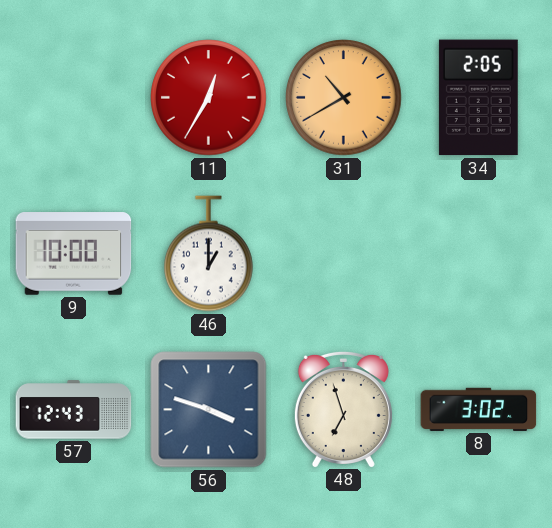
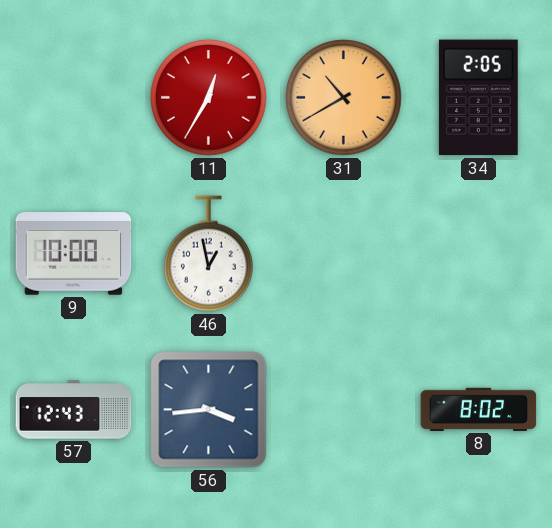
46: 1:00 -> 12:58 (209, 254)
56: 3:48 -> 3:44 (209, 410)
48: 6:57 -> none (343, 409)
8: 3:02 -> 8:02 (479, 409)
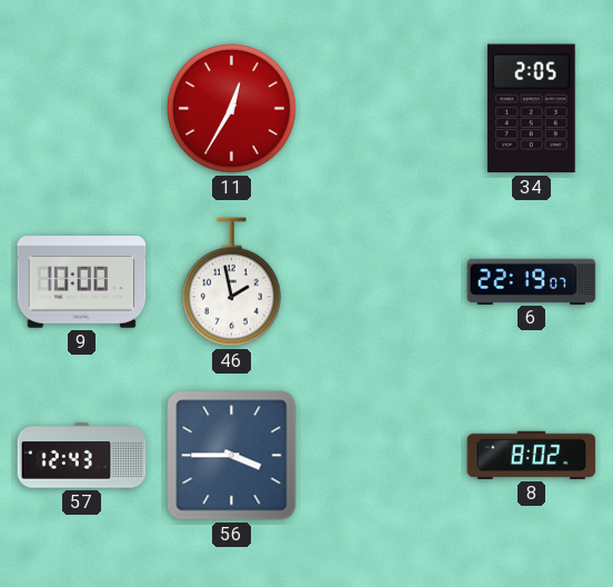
31: 10:40 -> none (344, 98)
46: 12:58 -> 1:58 (232, 282)
6: none -> 22:19 (532, 281)
56: 3:44 -> 3:45 (232, 456)
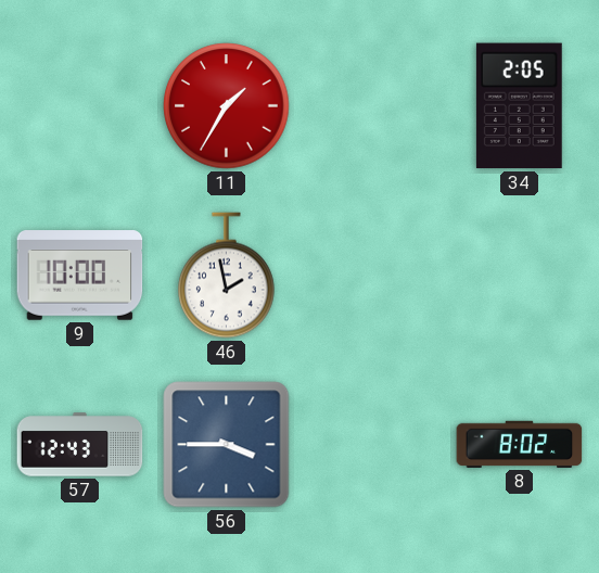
11: 12:35 -> 1:35 (227, 106)
6: 22:19 -> none (532, 281)
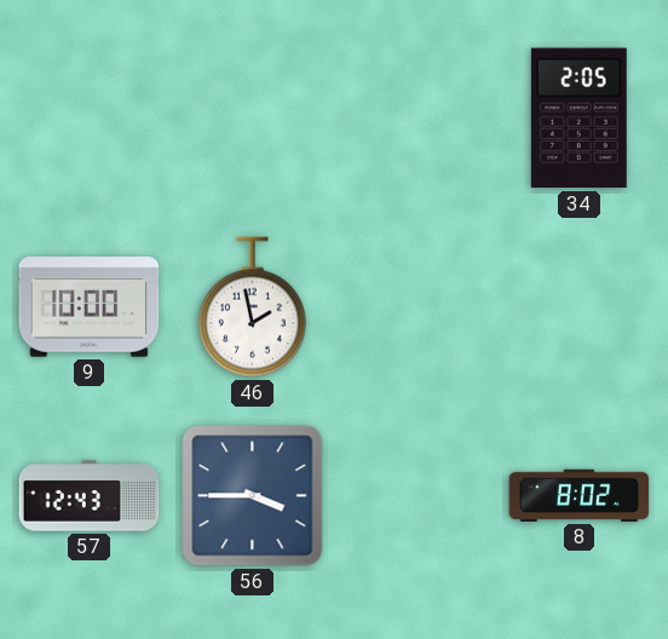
11: 1:35 -> none (227, 106)
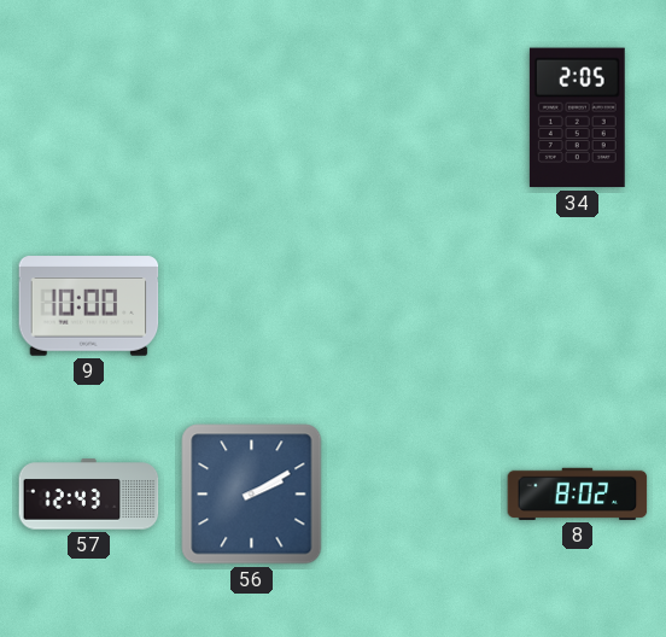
46: 1:58 -> none (253, 307)
56: 3:45 -> 2:10 (252, 495)
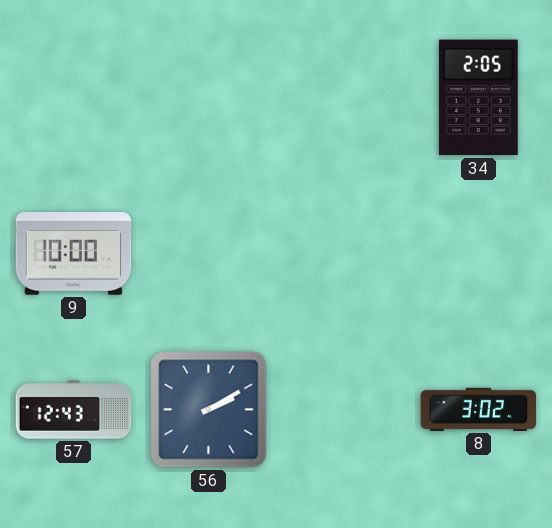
8: 8:02 -> 3:02 (479, 409)
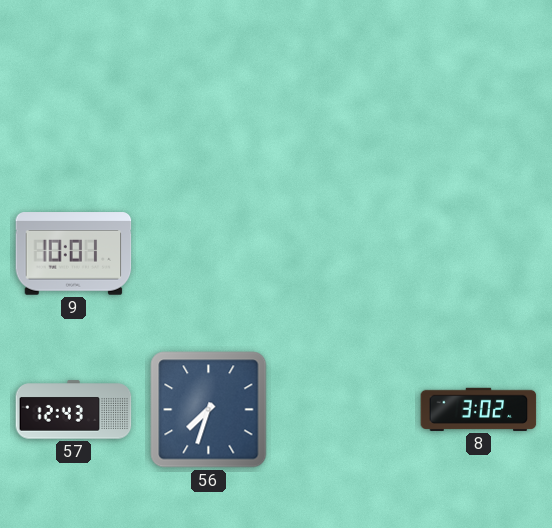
34: 2:05 -> none (478, 98)
9: 10:00 -> 10:01 (74, 254)
56: 2:10 -> 7:33 (209, 410)
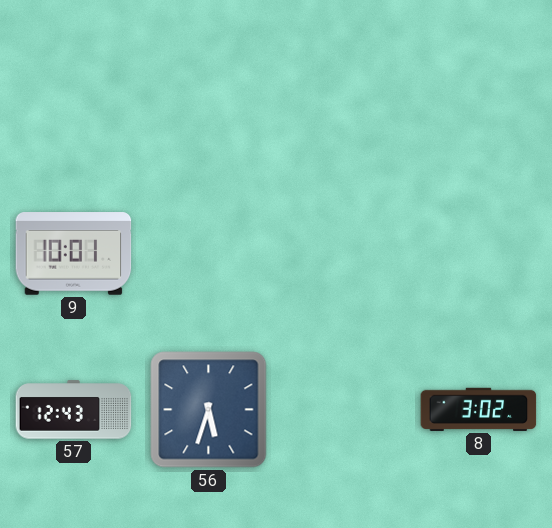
56: 7:33 -> 5:33 (209, 410)
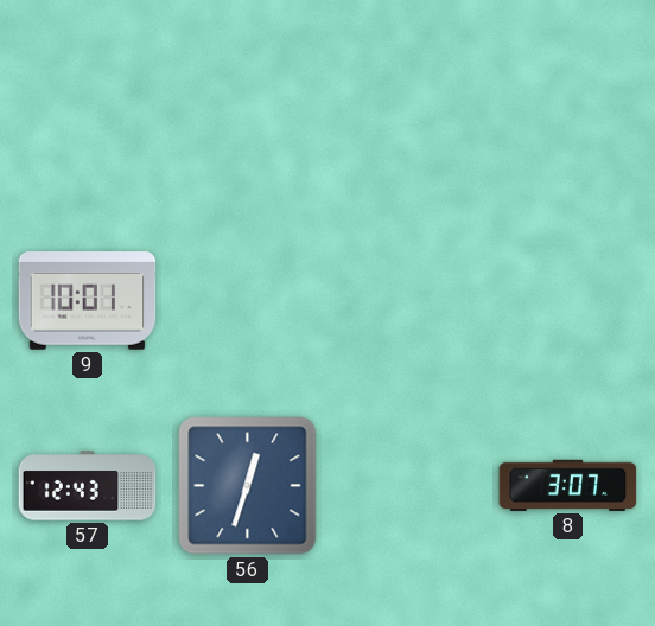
56: 5:33 -> 12:33 (248, 486)
8: 3:02 -> 3:07 (568, 485)
